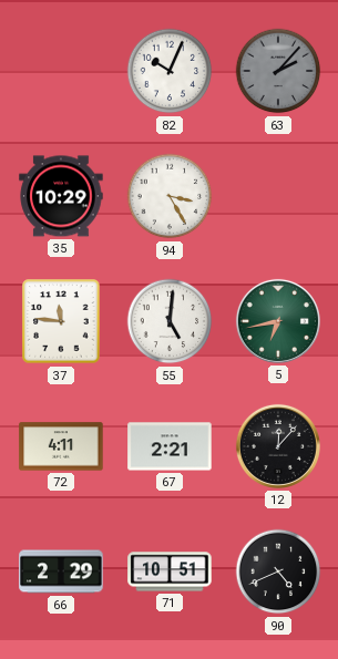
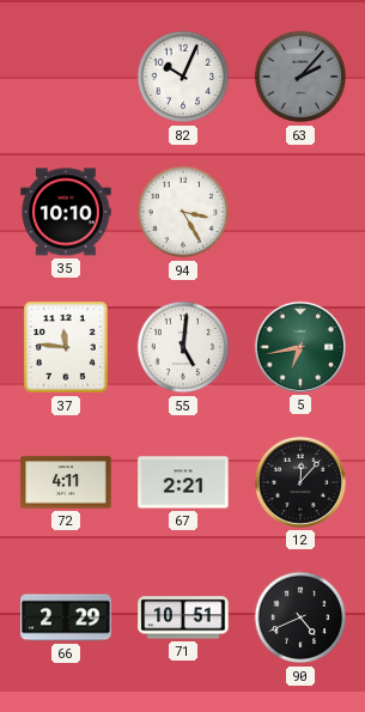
35: 10:29 -> 10:10 (66, 212)
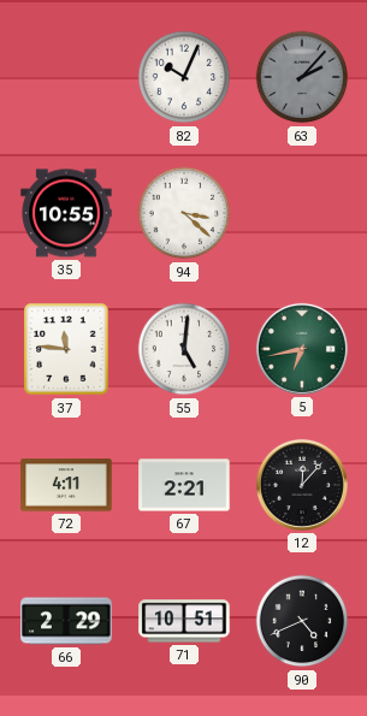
35: 10:10 -> 10:55 (66, 213)
94: 3:25 -> 3:22 (184, 213)
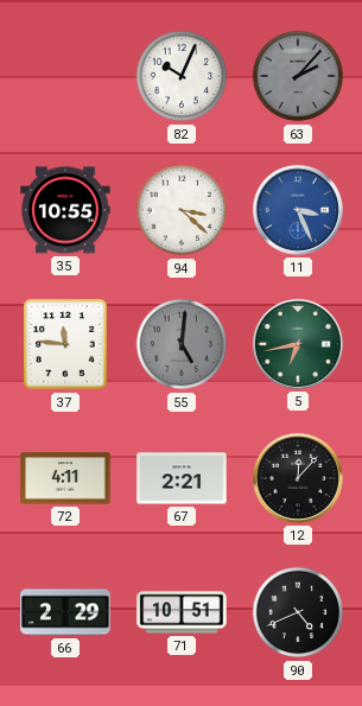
11: none -> 3:26 (298, 210)
55 dial: white -> grey (182, 344)
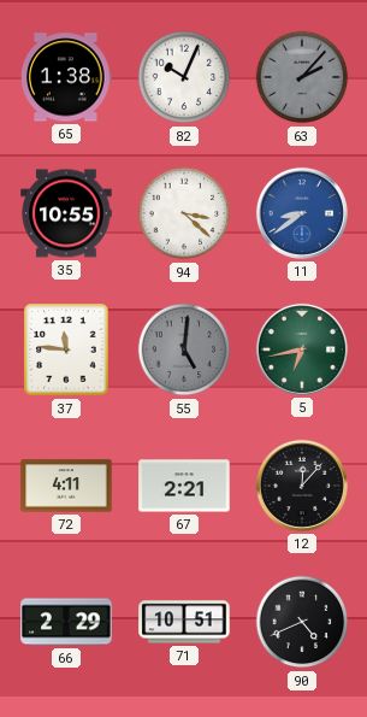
65: none -> 1:38 (66, 77)
11: 3:26 -> 8:39 (302, 213)
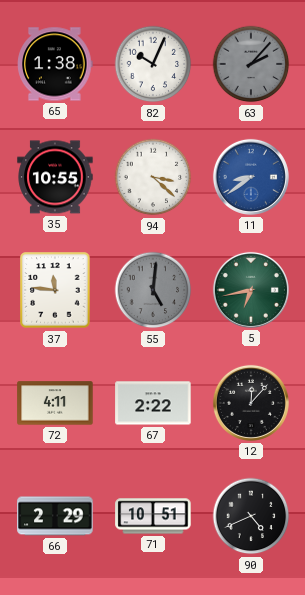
67: 2:21 -> 2:22 (153, 403)
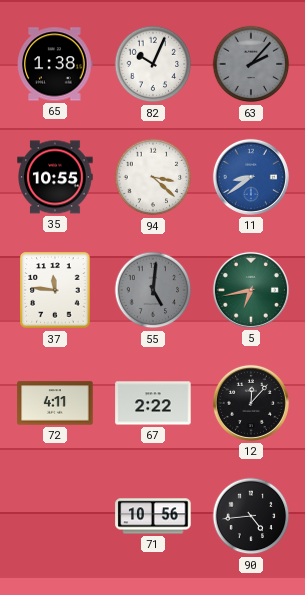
66: 2:29 -> none (55, 516)
71: 10:51 -> 10:56 (153, 516)
90: 4:41 -> 4:44 (251, 516)
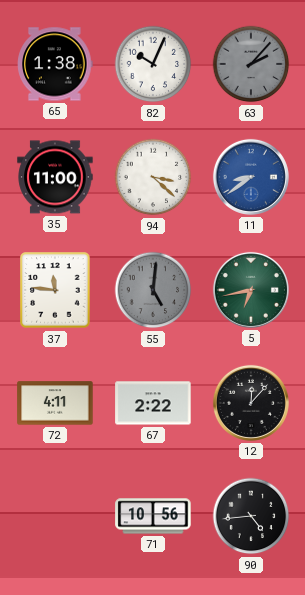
35: 10:55 -> 11:00 (55, 177)
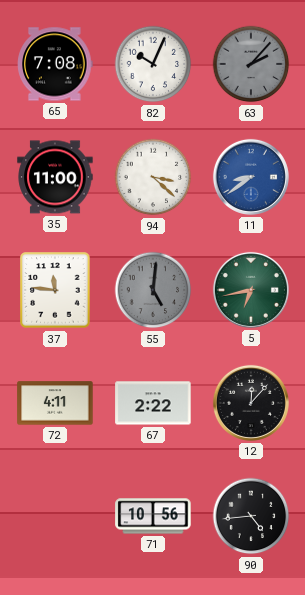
65: 1:38 -> 7:08 (55, 64)
